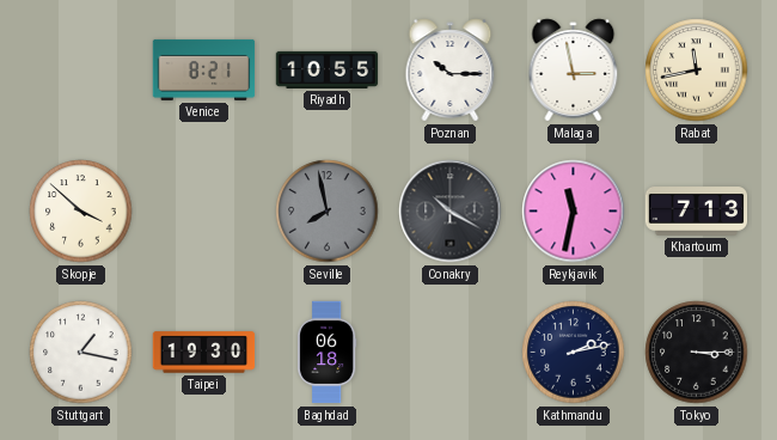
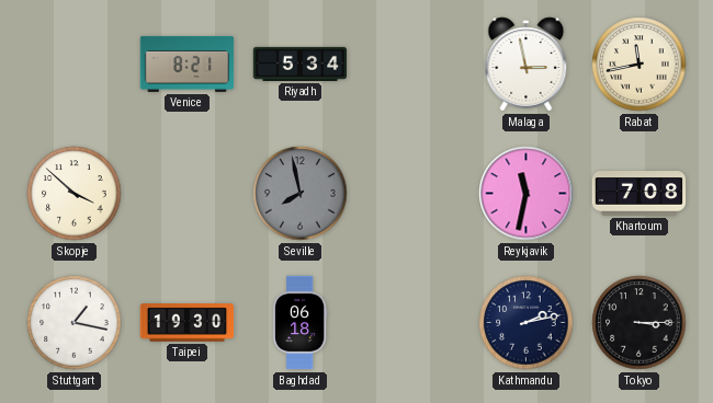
Riyadh: 10:55 -> 5:34 (301, 64)
Poznan: 10:15 -> none (451, 71)
Conakry: 10:20 -> none (451, 212)
Khartoum: 7:13 -> 7:08 (640, 194)
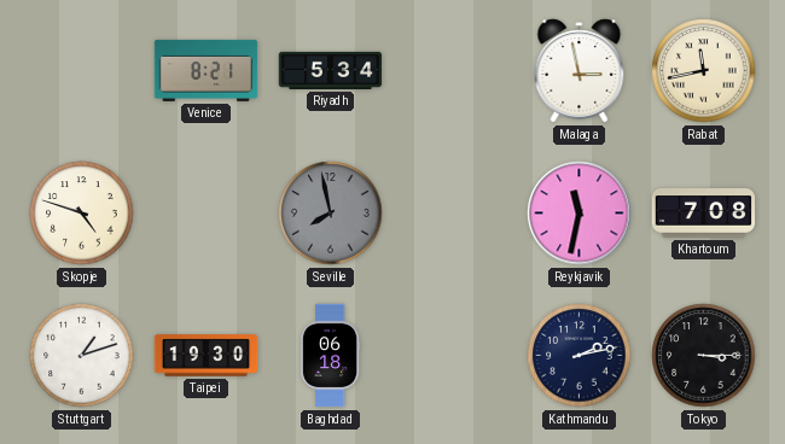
Skopje: 3:52 -> 4:48 (82, 214)
Stuttgart: 1:17 -> 1:12 (82, 356)
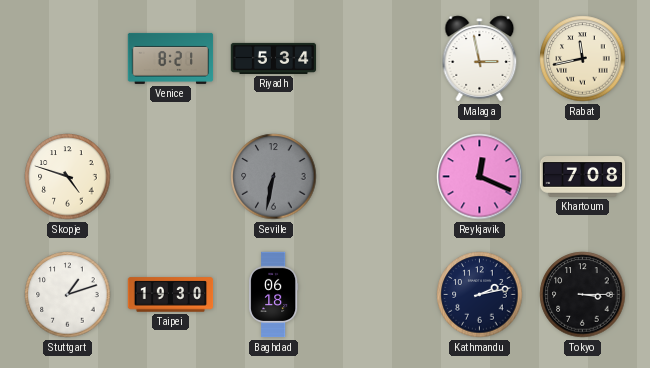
Seville: 7:58 -> 6:32 (274, 177)
Reykjavik: 11:32 -> 12:19 (480, 177)
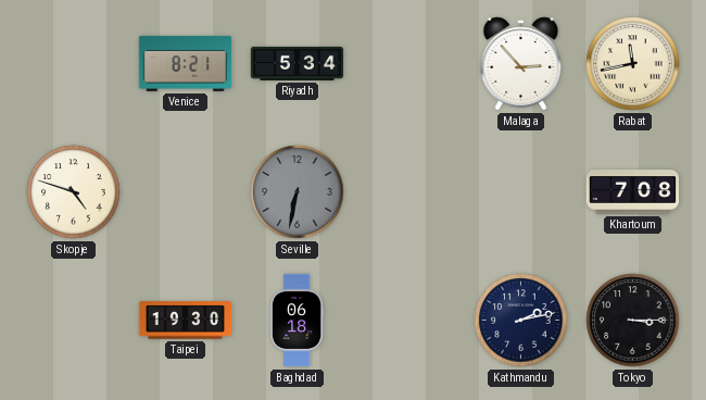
Malaga: 2:58 -> 2:53 (521, 64)
Reykjavik: 12:19 -> none (480, 177)
Stuttgart: 1:12 -> none (68, 295)
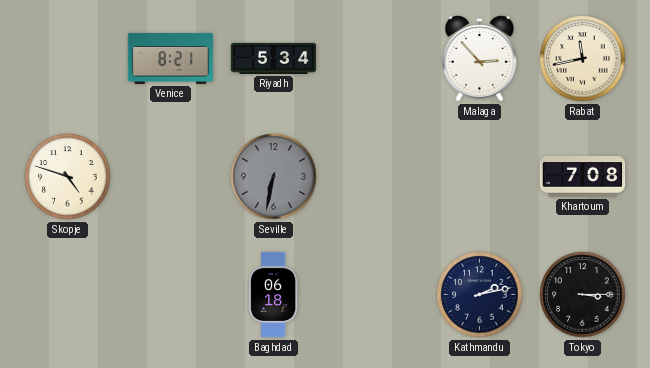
Taipei: 19:30 -> none (186, 321)
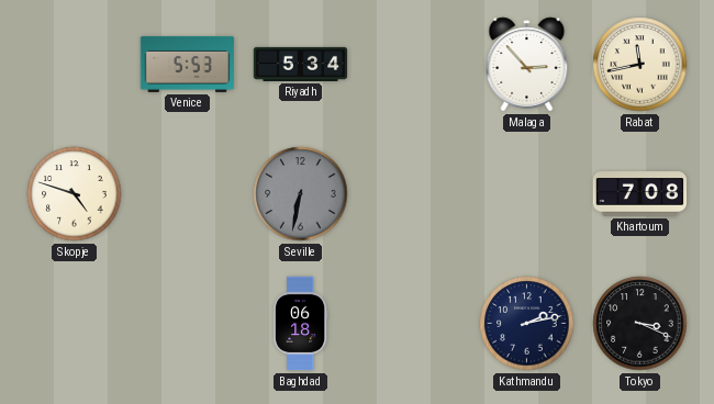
Venice: 8:21 -> 5:53 (188, 64)
Tokyo: 3:15 -> 3:19 (640, 324)
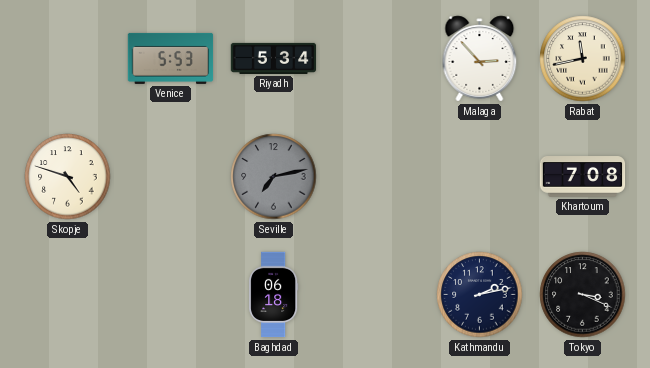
Seville: 6:32 -> 7:13 (274, 177)
